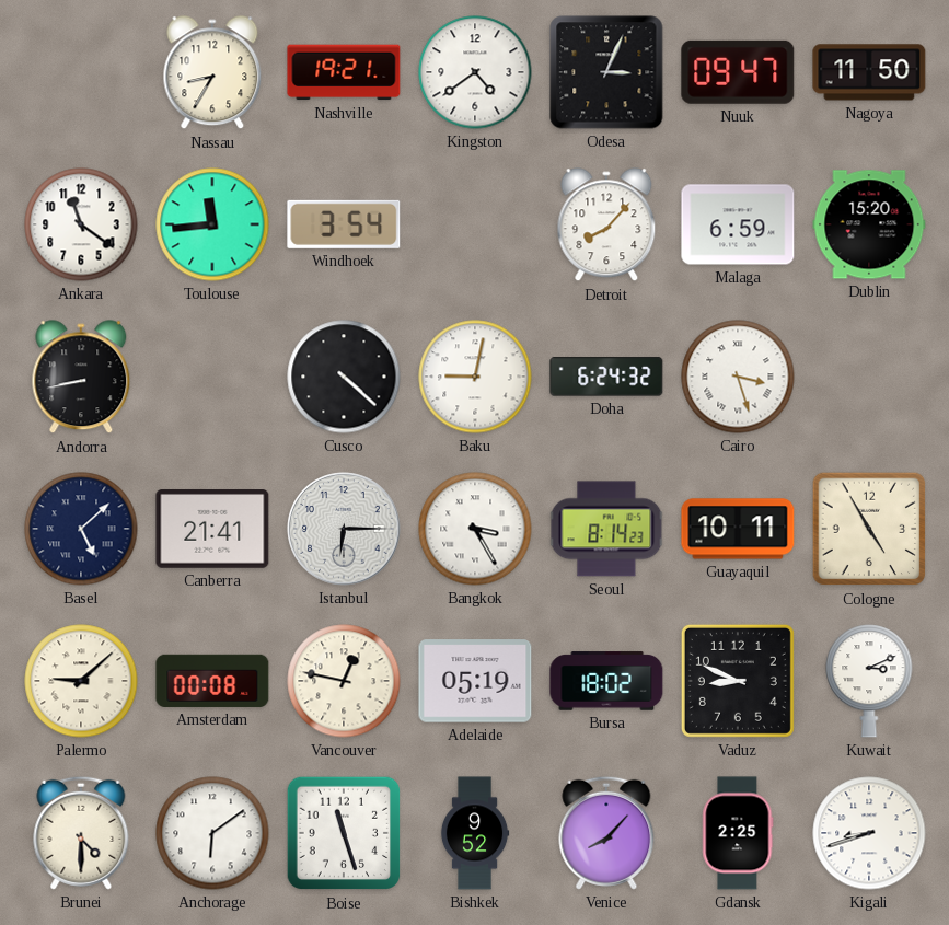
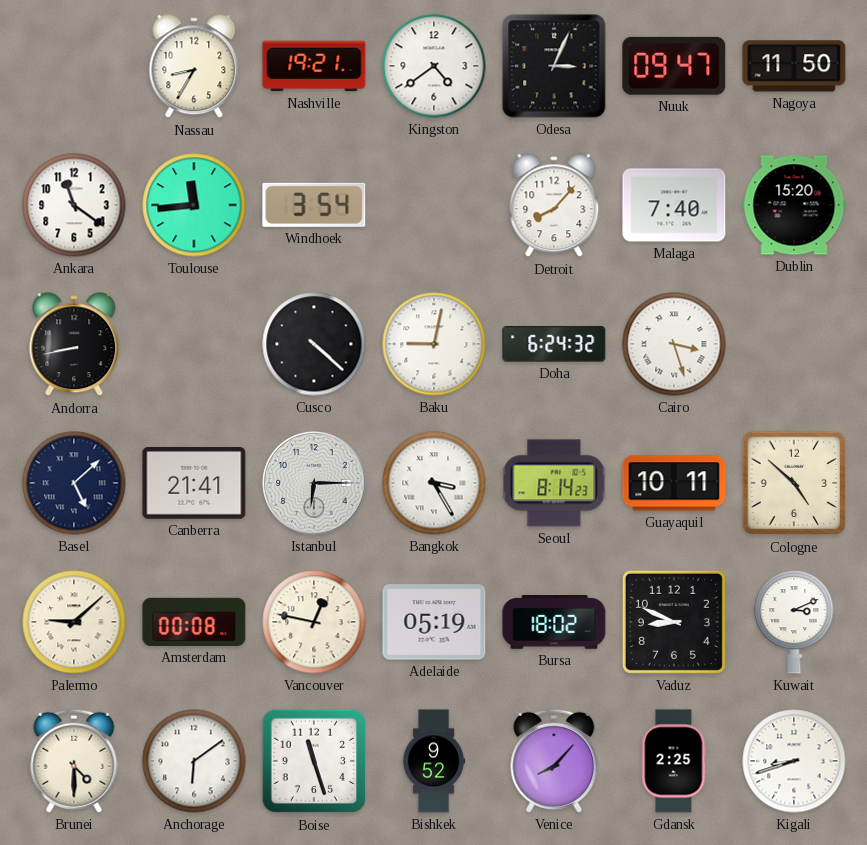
Malaga: 6:59 -> 7:40 (674, 205)
Cologne: 4:55 -> 4:52 (794, 483)
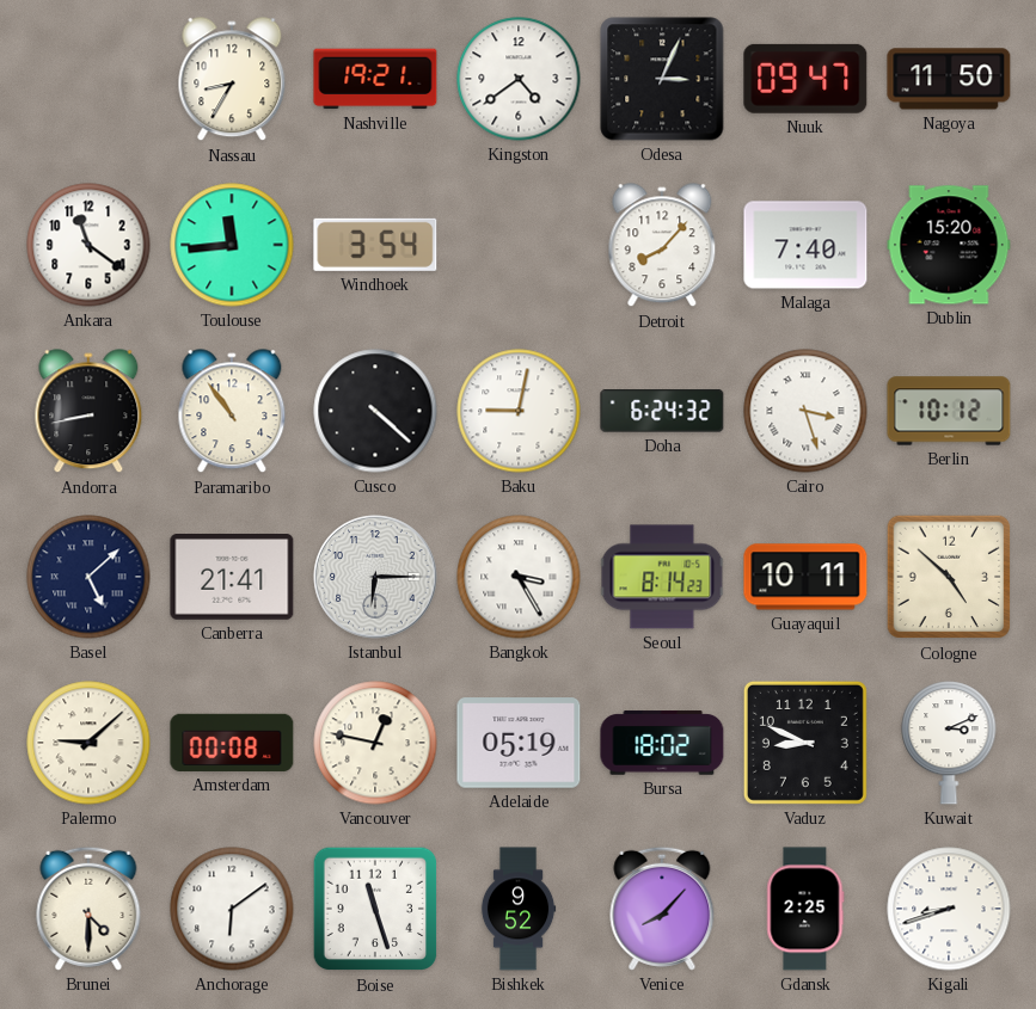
Paramaribo: none -> 10:54 (232, 412)
Berlin: none -> 10:12 (949, 411)
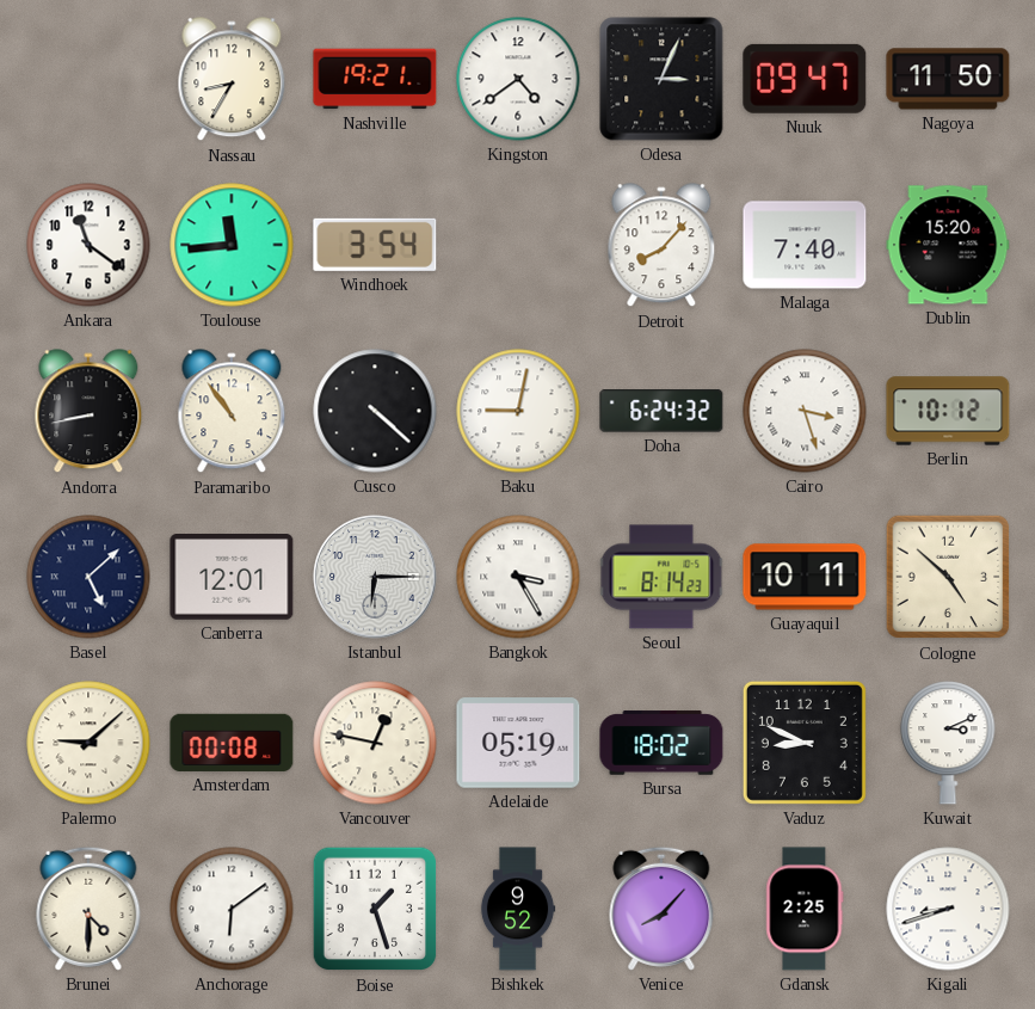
Canberra: 21:41 -> 12:01 (232, 578)
Boise: 11:27 -> 1:27 (375, 909)
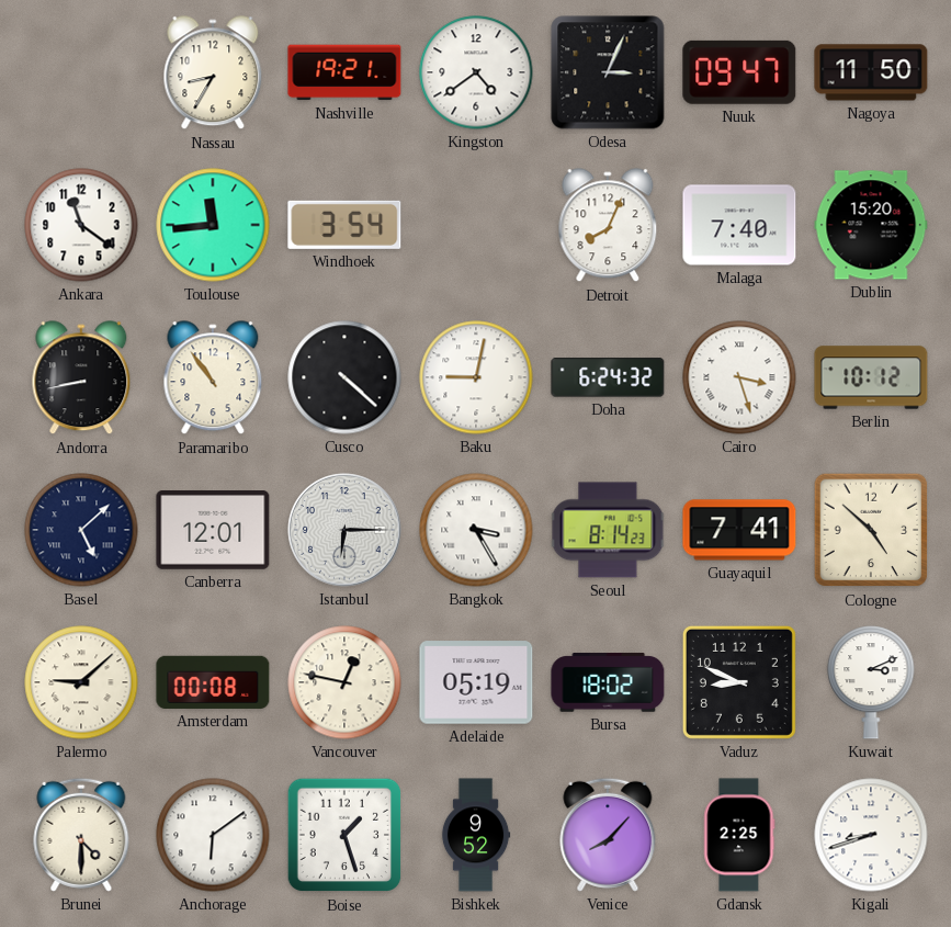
Detroit: 8:07 -> 8:04 (608, 226)
Guayaquil: 10:11 -> 7:41 (739, 530)
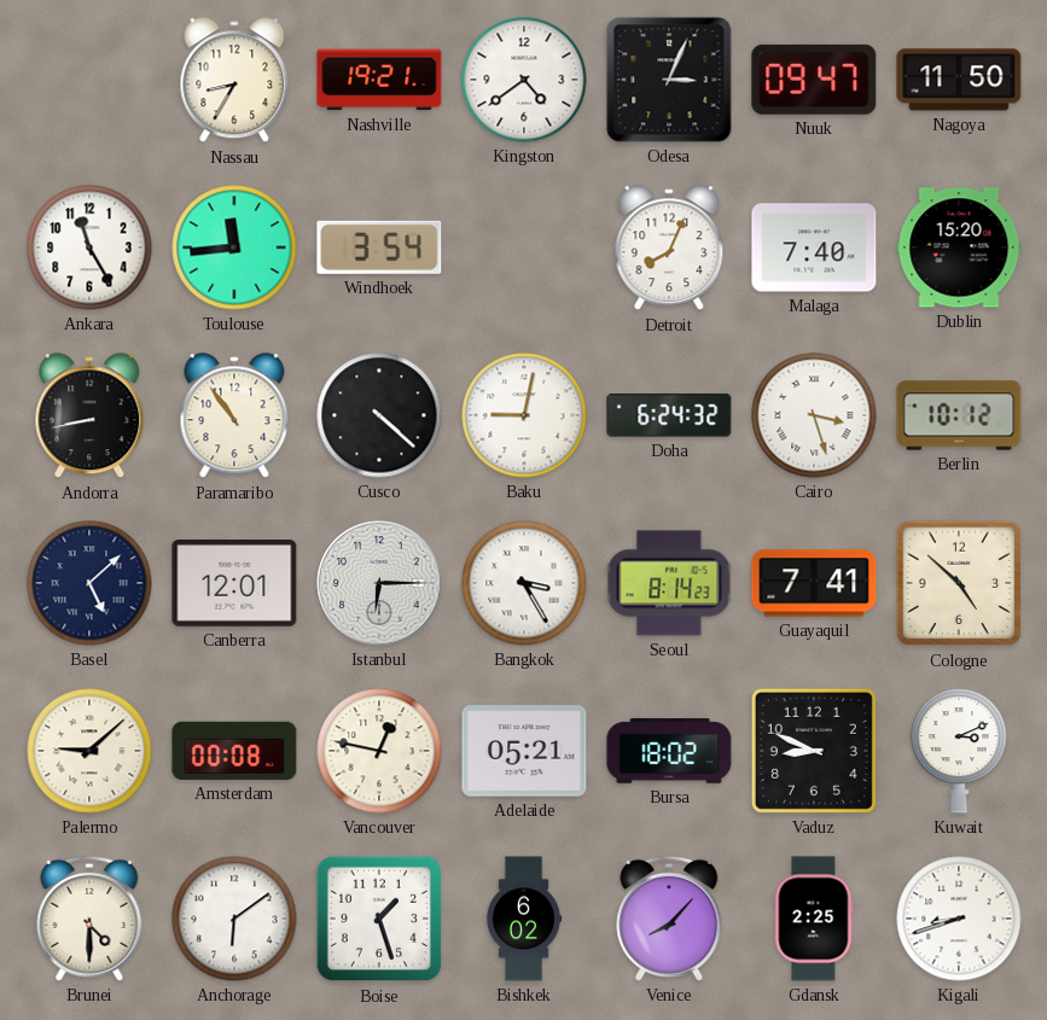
Ankara: 11:21 -> 11:25 (89, 247)
Adelaide: 05:19 -> 05:21 (524, 751)
Bishkek: 9:52 -> 6:02 (524, 919)
